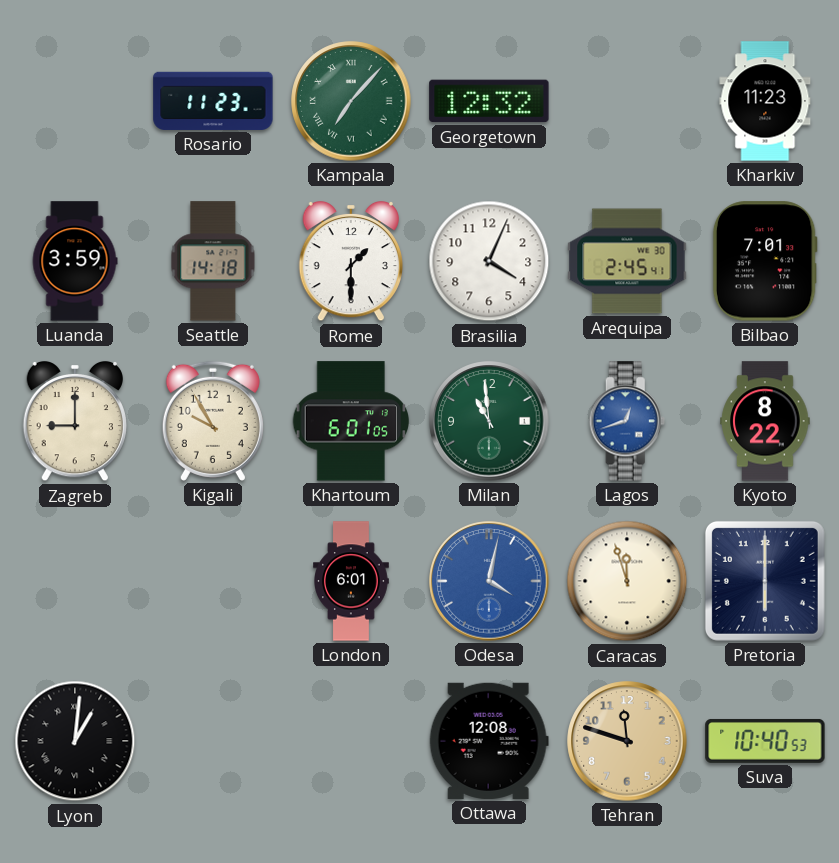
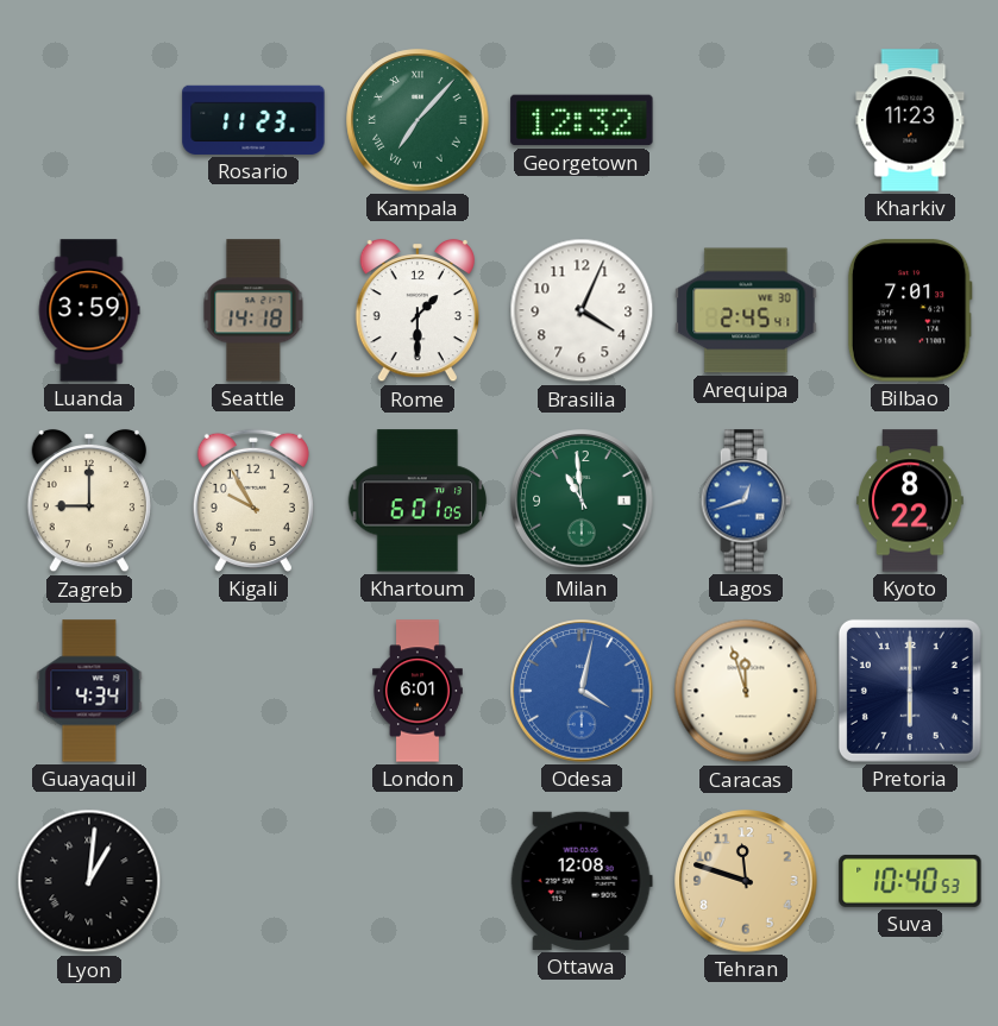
Guayaquil: none -> 4:34 (89, 691)
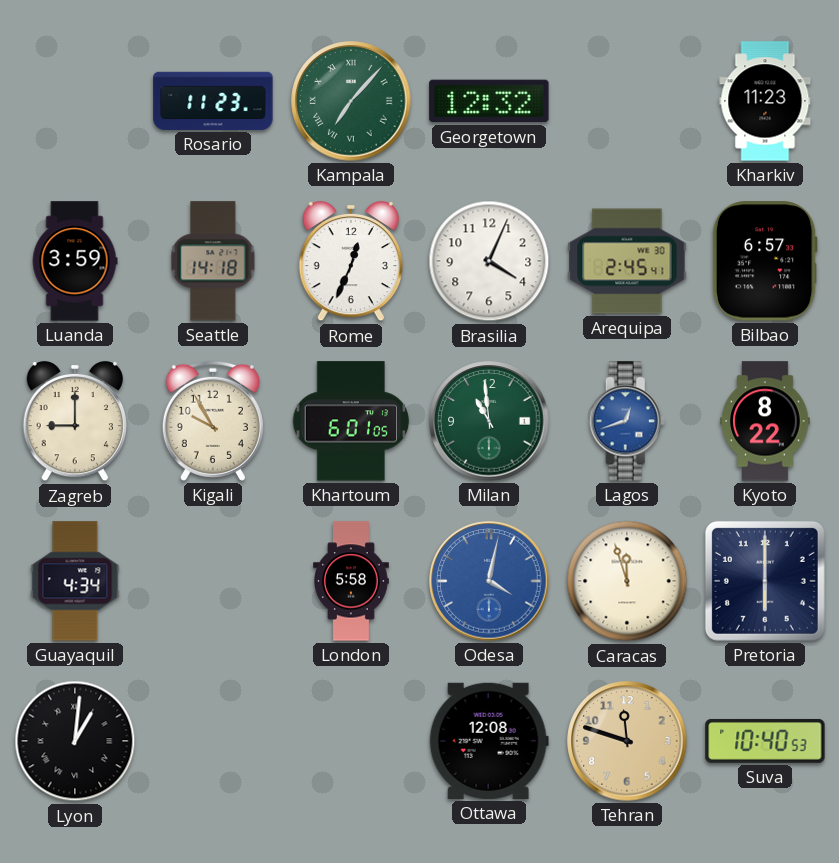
Rome: 1:30 -> 12:34 (351, 261)
Bilbao: 7:01 -> 6:57 (765, 261)
London: 6:01 -> 5:58 (352, 581)
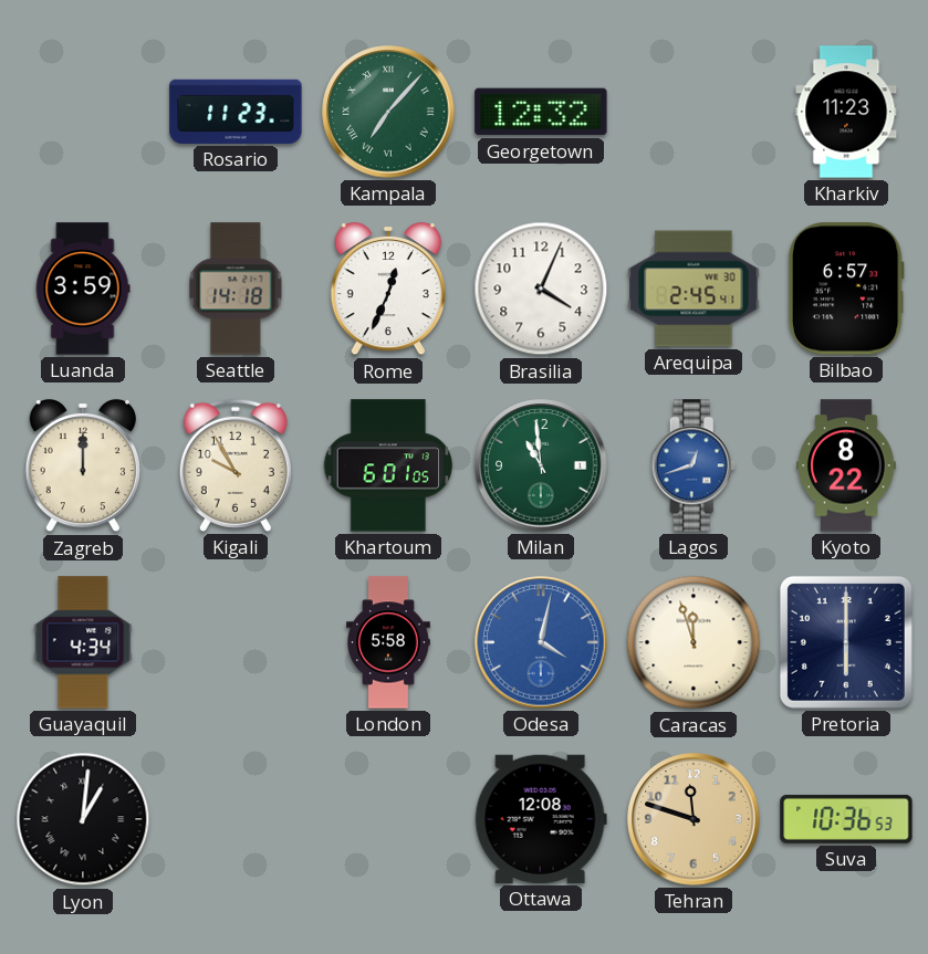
Zagreb: 9:00 -> 12:00 (83, 465)
Suva: 10:40 -> 10:36 (846, 819)
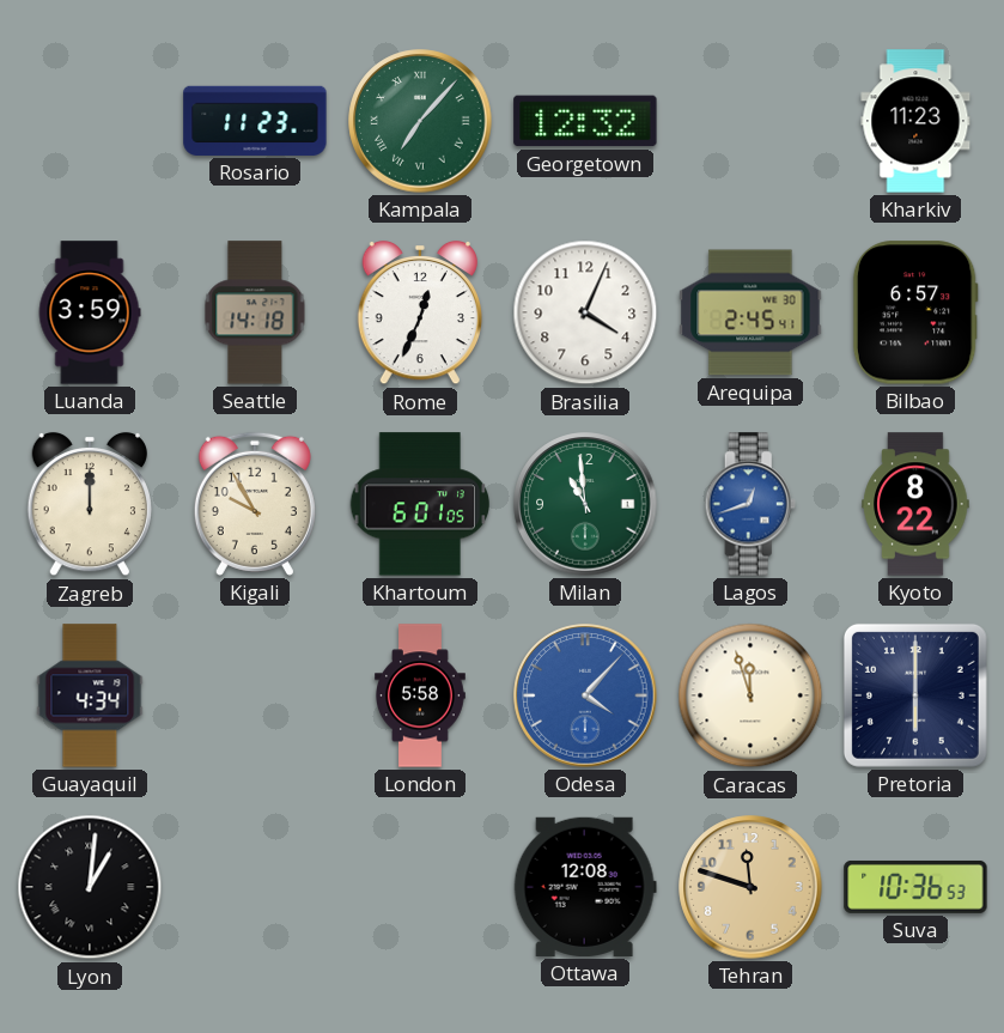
Odesa: 4:02 -> 4:07 (585, 695)
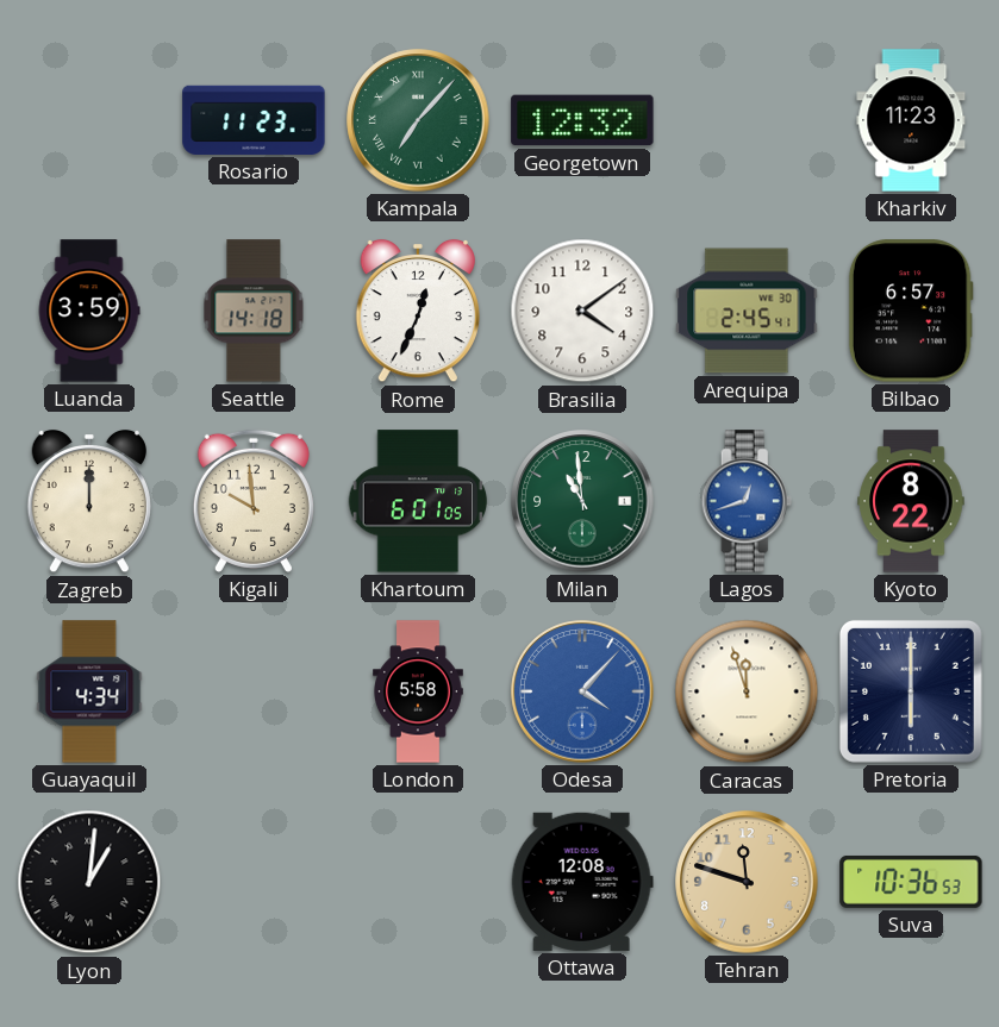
Brasilia: 4:04 -> 4:09 (582, 311)
Kigali: 9:55 -> 9:59 (254, 501)
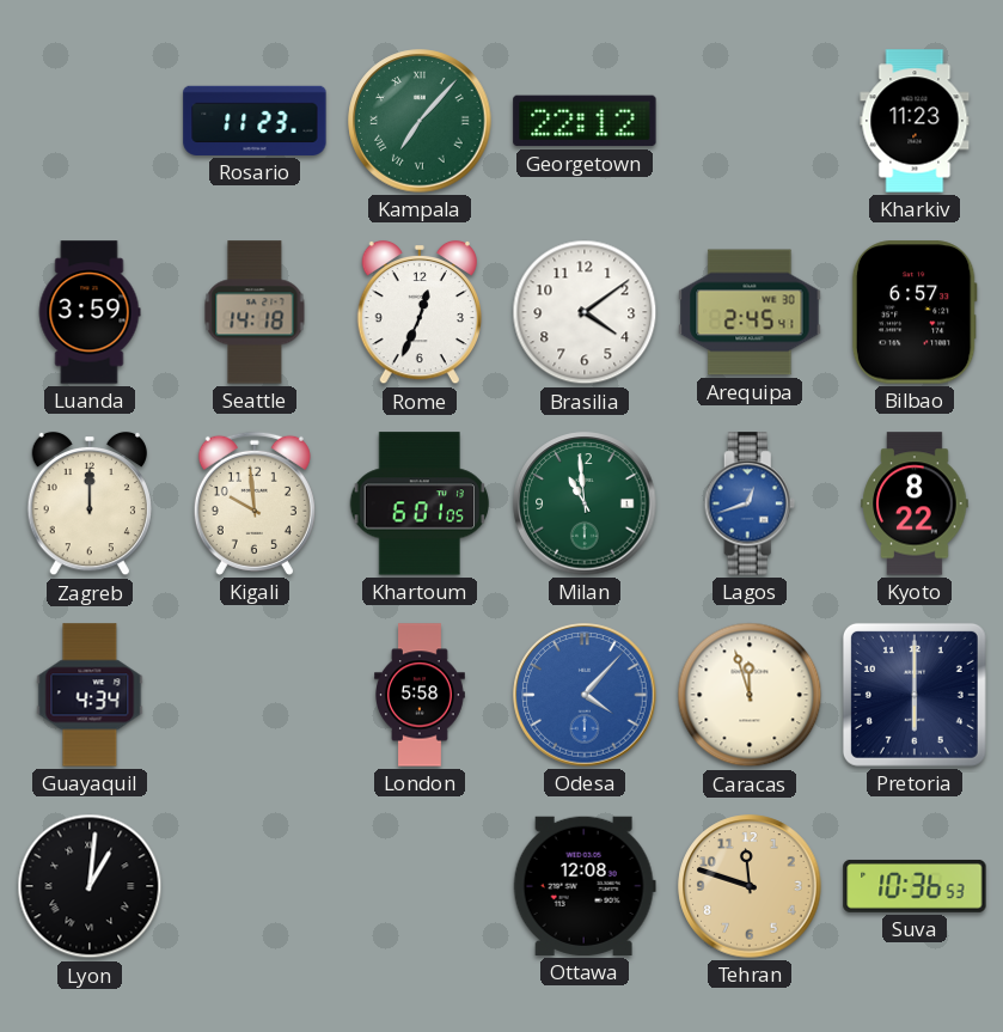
Georgetown: 12:32 -> 22:12 (585, 121)
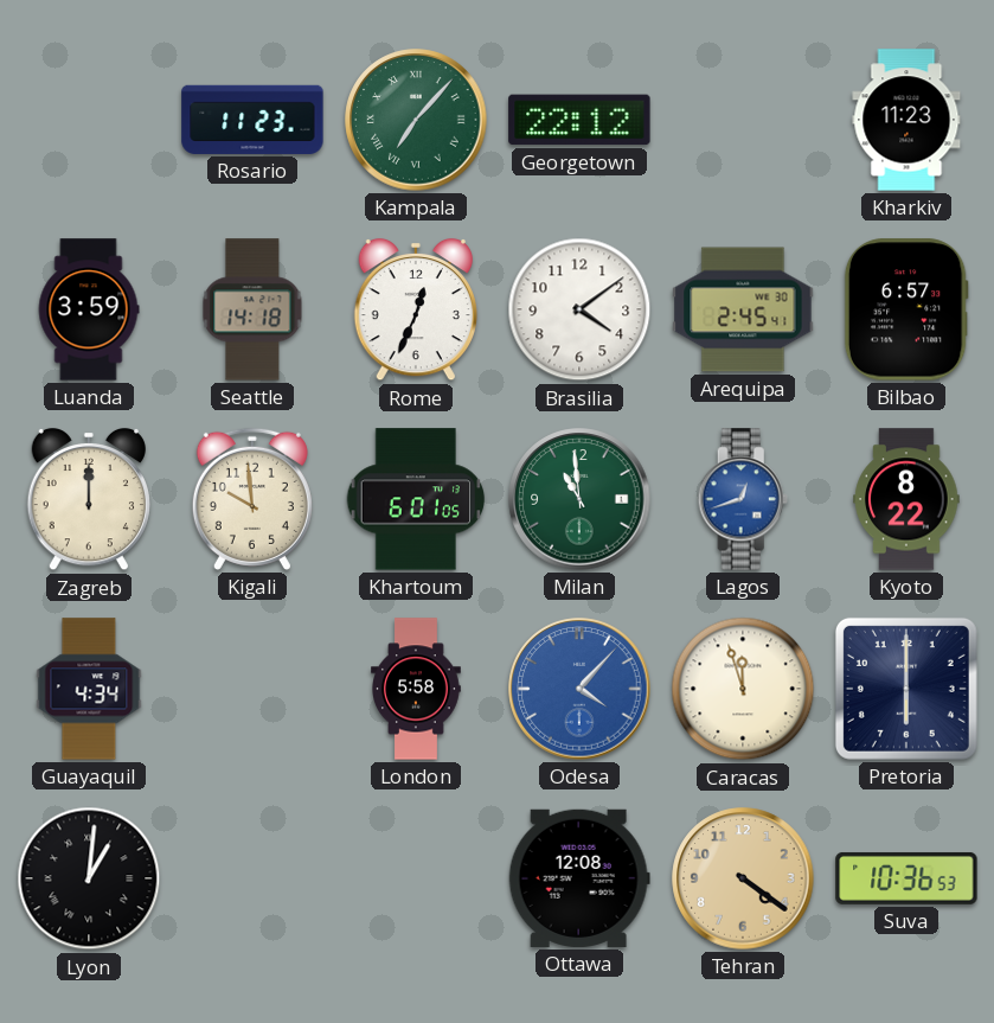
Tehran: 11:48 -> 4:21 (743, 878)
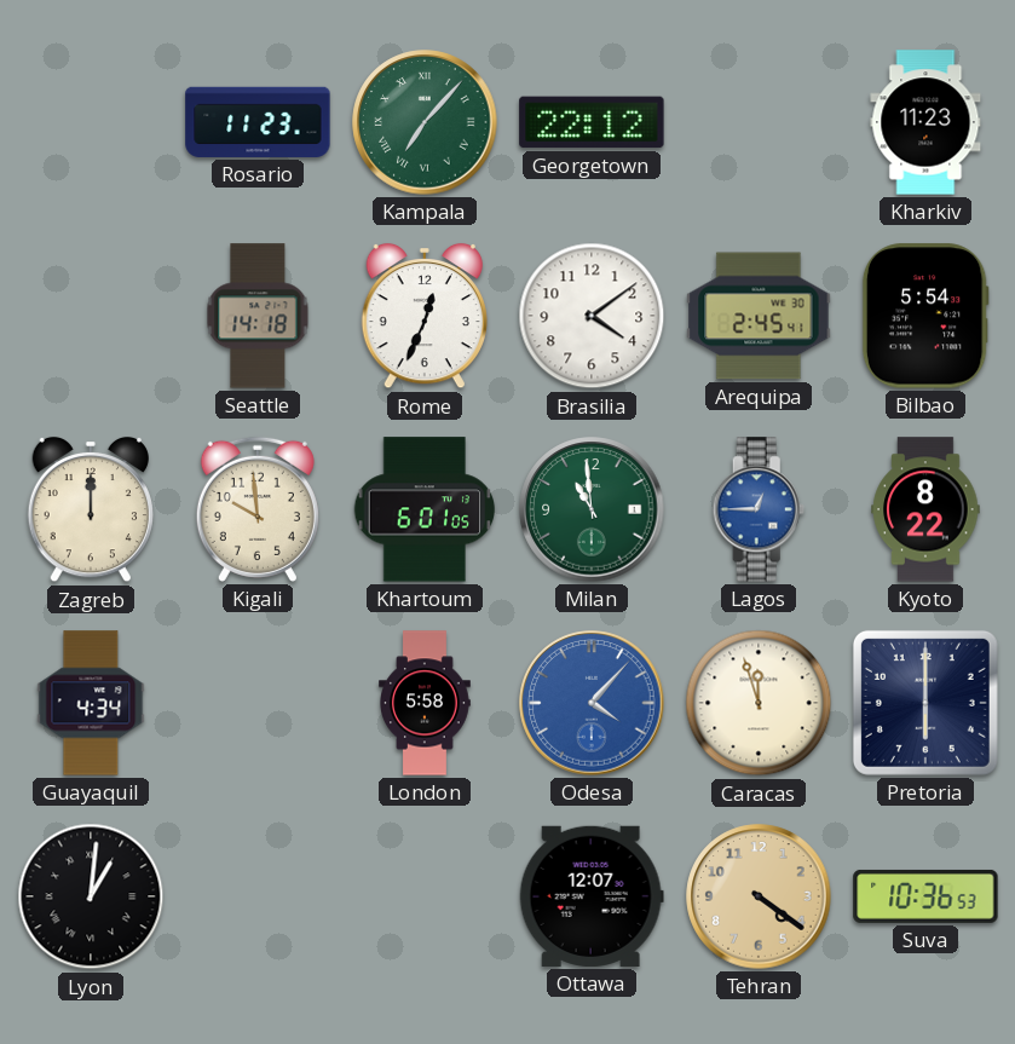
Luanda: 3:59 -> none (89, 309)
Bilbao: 6:57 -> 5:54 (925, 316)
Lagos: 12:42 -> 12:45 (759, 509)
Ottawa: 12:08 -> 12:07 (592, 896)
